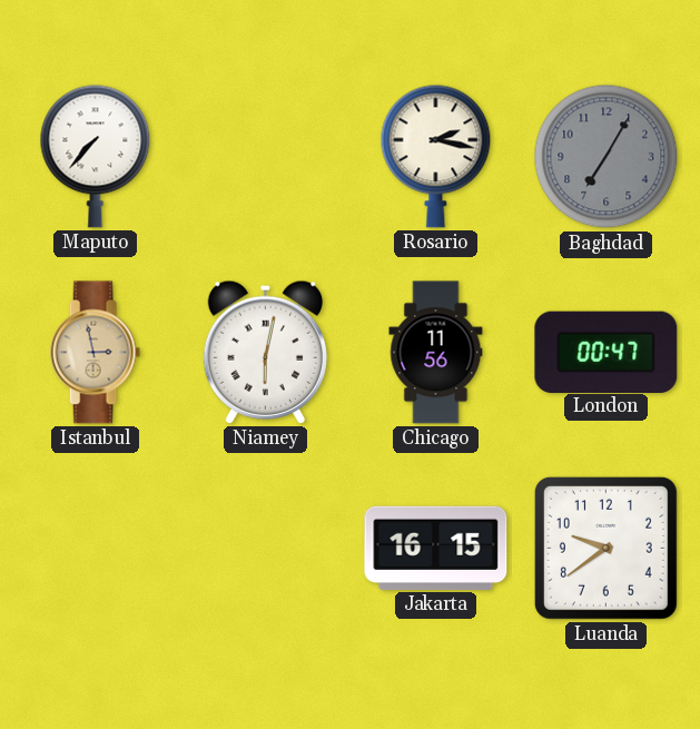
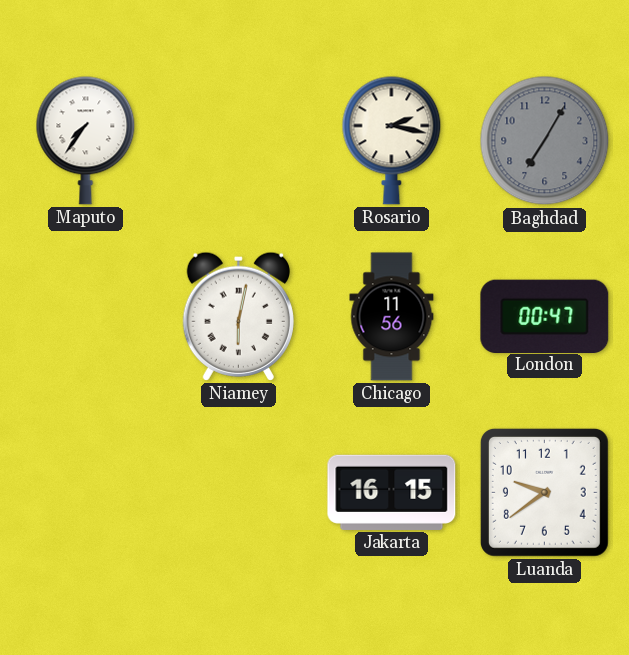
Maputo: 7:37 -> 7:36 (86, 140)
Istanbul: 2:58 -> none (95, 353)
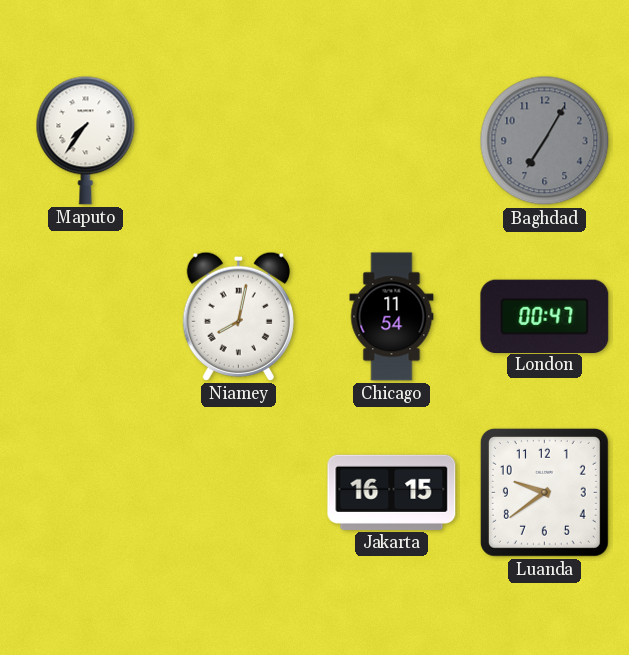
Rosario: 2:17 -> none (392, 140)
Niamey: 6:02 -> 8:02 (238, 316)
Chicago: 11:56 -> 11:54 (392, 317)
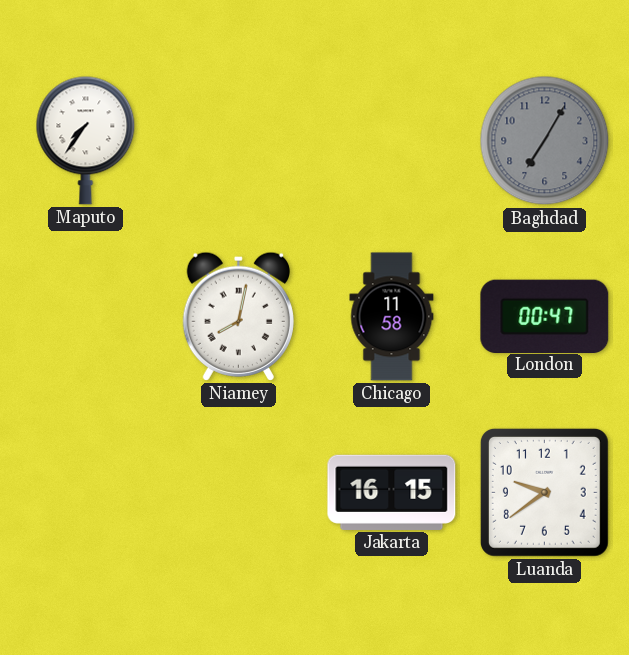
Chicago: 11:54 -> 11:58 (392, 317)
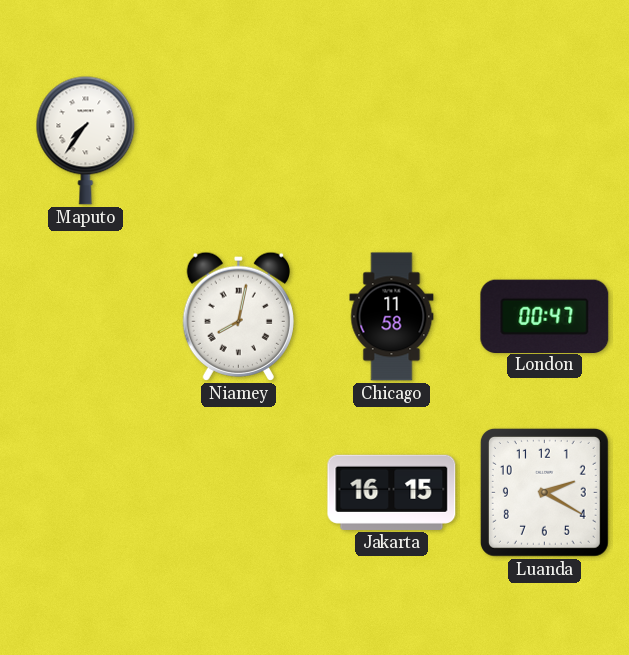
Baghdad: 7:05 -> none (545, 141)
Luanda: 9:39 -> 2:20 (544, 492)
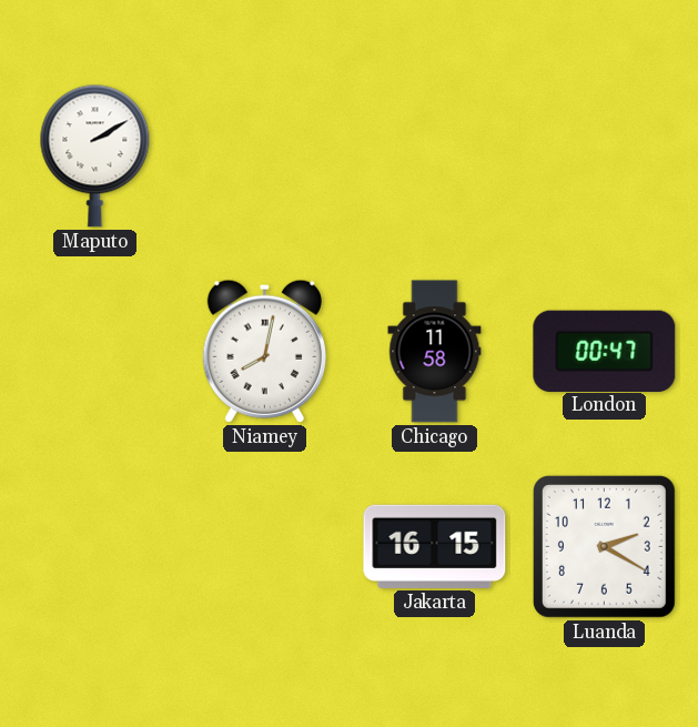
Maputo: 7:36 -> 2:10 (95, 155)
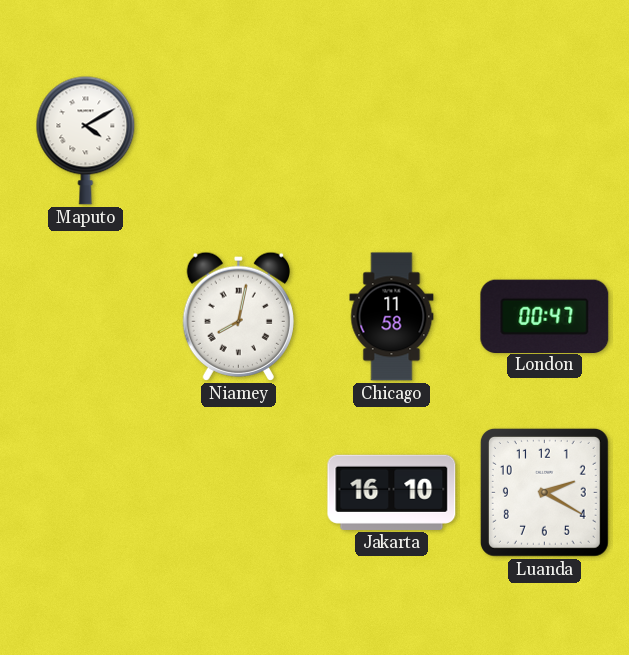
Maputo: 2:10 -> 4:10 (86, 140)
Jakarta: 16:15 -> 16:10 (392, 492)
